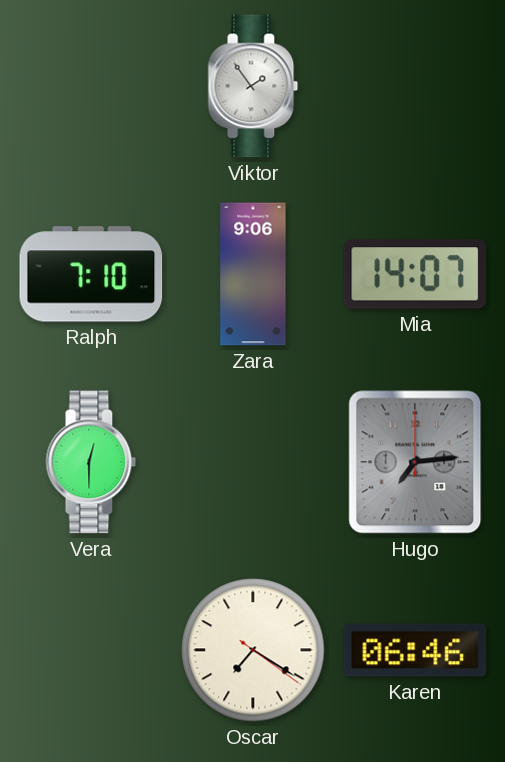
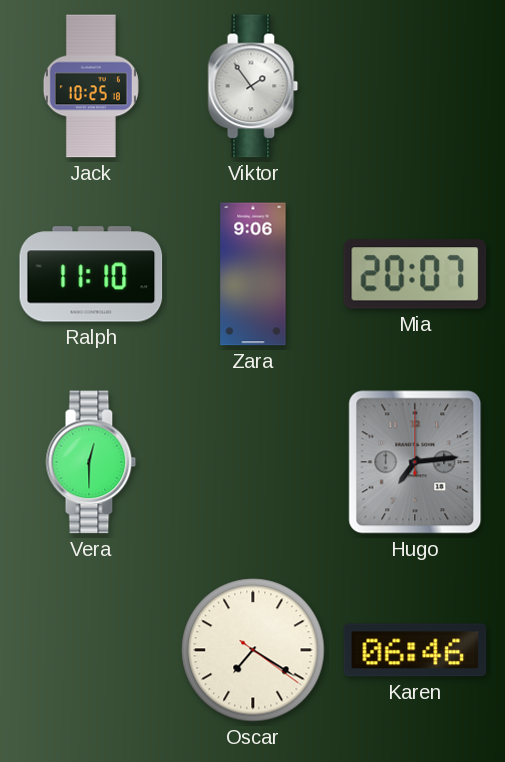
Jack: none -> 10:25 (91, 86)
Ralph: 7:10 -> 11:10 (91, 274)
Mia: 14:07 -> 20:07 (415, 274)
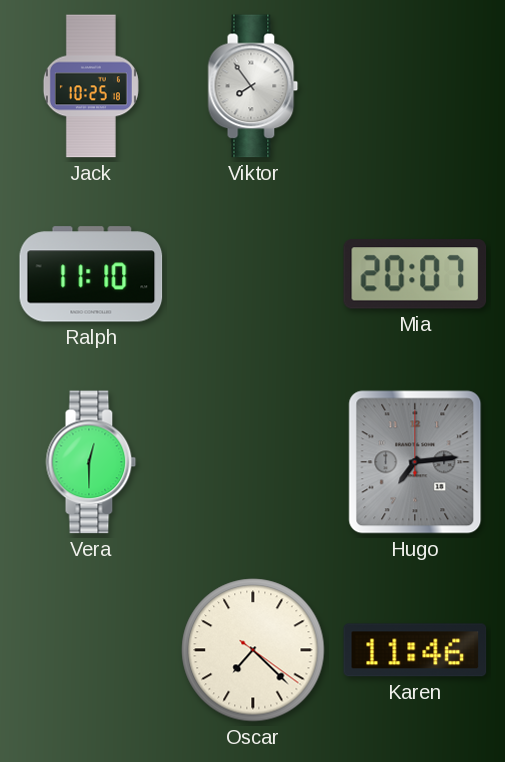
Viktor: 1:54 -> 7:54 (253, 86)
Zara: 9:06 -> none (253, 274)
Oscar: 7:20 -> 7:22 (253, 650)
Karen: 06:46 -> 11:46 (415, 650)
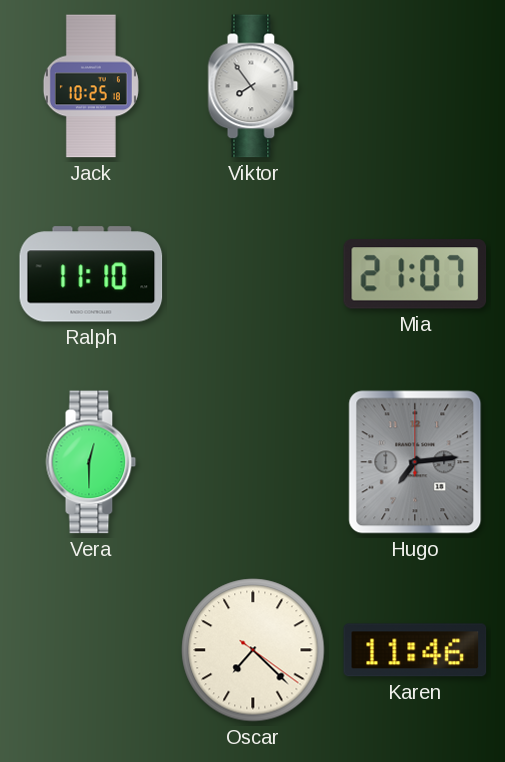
Mia: 20:07 -> 21:07 (415, 274)
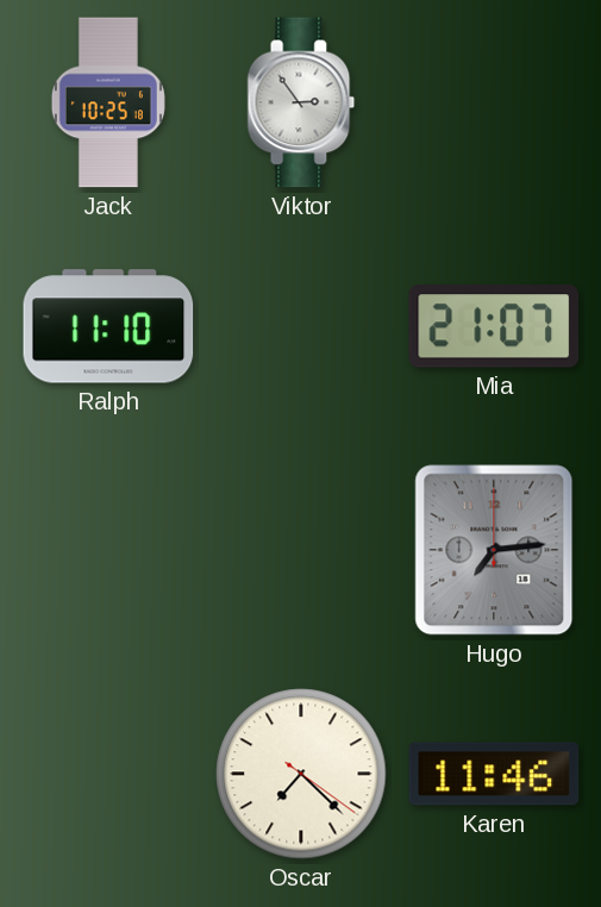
Viktor: 7:54 -> 2:54 (301, 102)
Vera: 12:30 -> none (91, 462)
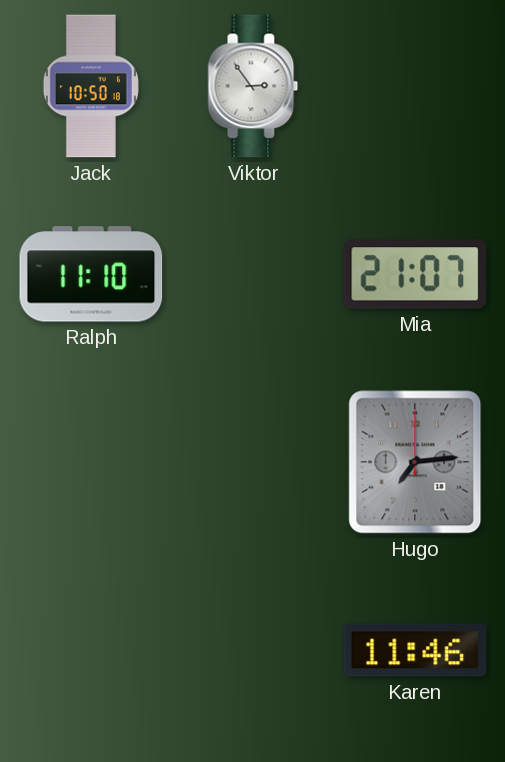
Jack: 10:25 -> 10:50 (91, 86)
Oscar: 7:22 -> none (301, 774)
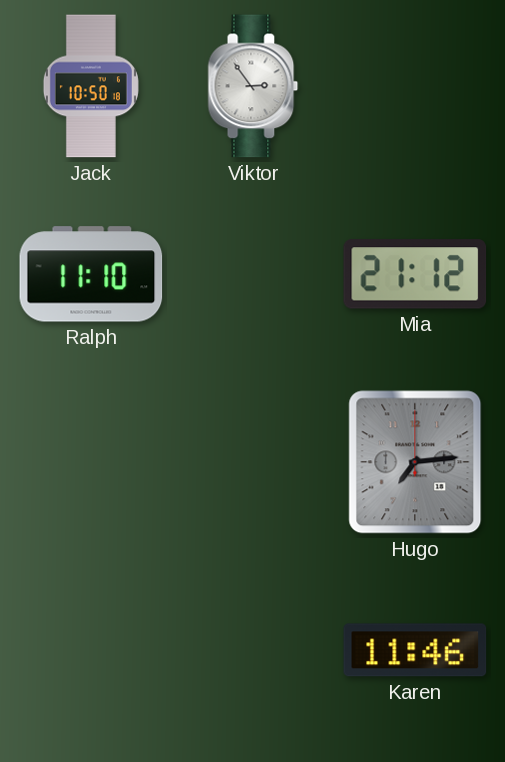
Mia: 21:07 -> 21:12 (415, 274)
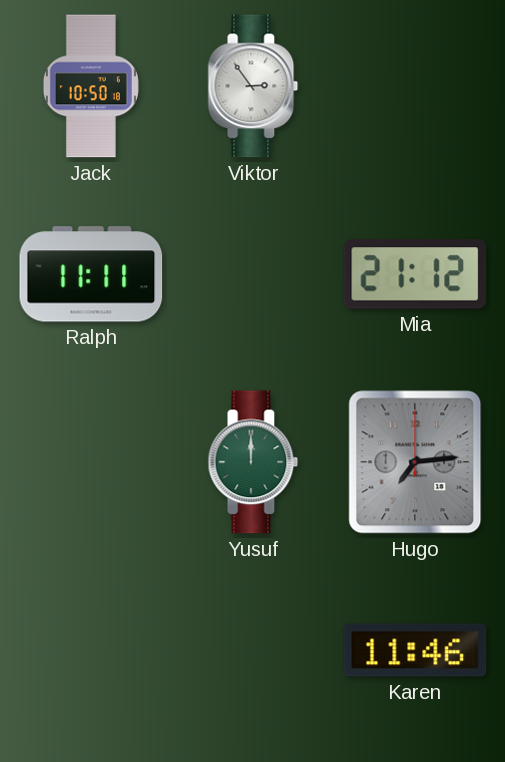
Ralph: 11:10 -> 11:11 (91, 274)
Yusuf: none -> 12:00 (253, 462)
